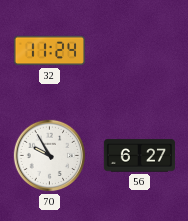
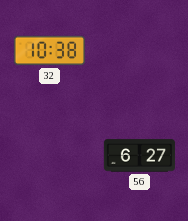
32: 11:24 -> 10:38 (49, 51)
70: 9:55 -> none (50, 156)
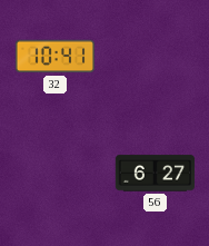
32: 10:38 -> 10:41 (54, 57)
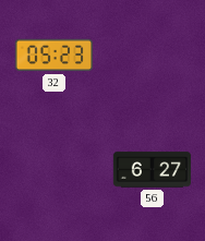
32: 10:41 -> 05:23 (53, 56)
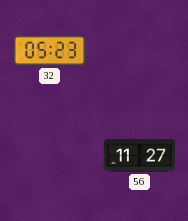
56: 6:27 -> 11:27 (140, 156)
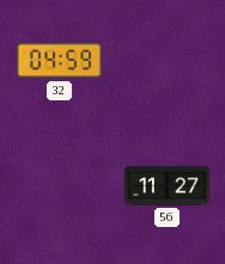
32: 05:23 -> 04:59 (59, 61)
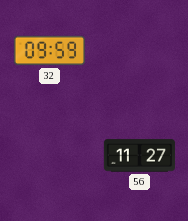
32: 04:59 -> 09:59 (49, 51)
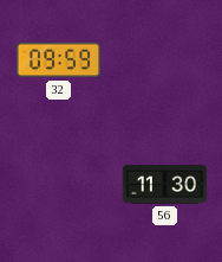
56: 11:27 -> 11:30 (165, 185)
